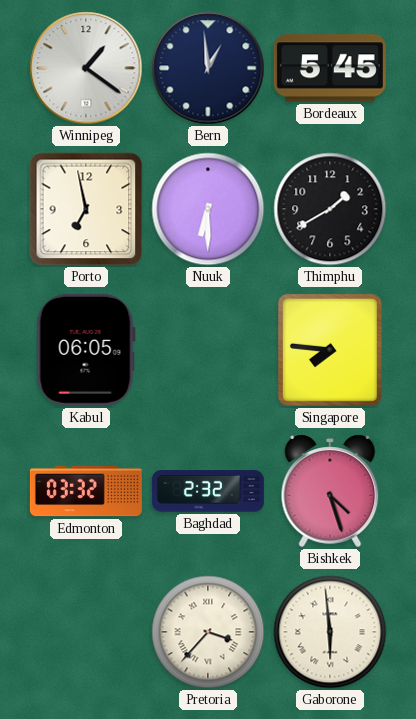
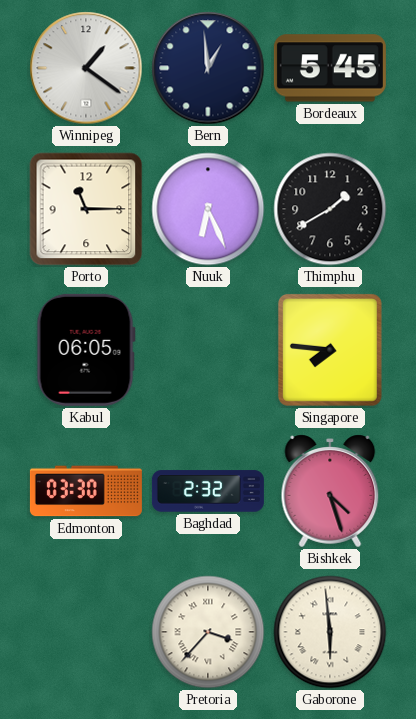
Porto: 6:58 -> 11:15 (86, 209)
Nuuk: 6:30 -> 6:26 (208, 209)
Edmonton: 03:32 -> 03:30 (86, 491)
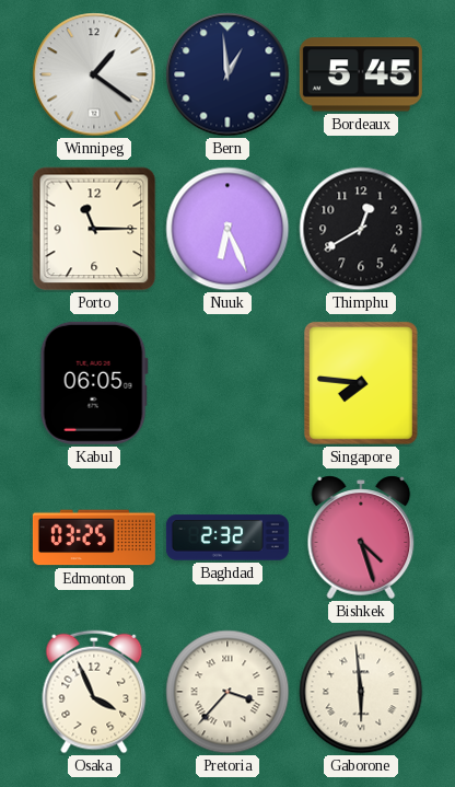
Thimphu: 1:40 -> 12:40 (361, 229)
Edmonton: 03:30 -> 03:25 (94, 537)
Osaka: none -> 3:56 (94, 692)
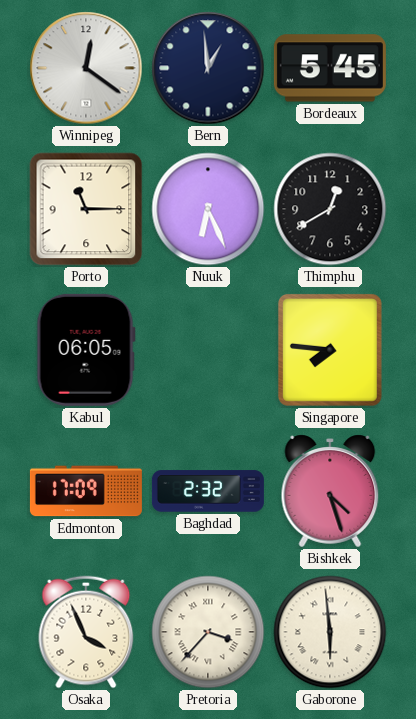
Winnipeg: 1:21 -> 12:21 (86, 68)
Edmonton: 03:25 -> 17:09 (86, 491)
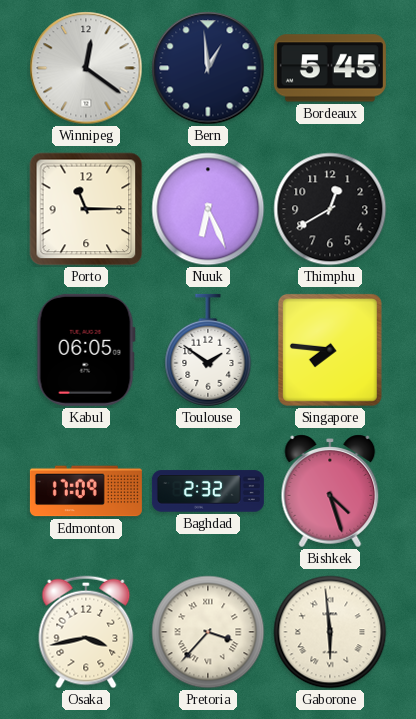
Toulouse: none -> 1:51 (208, 350)
Osaka: 3:56 -> 3:43 (86, 632)
